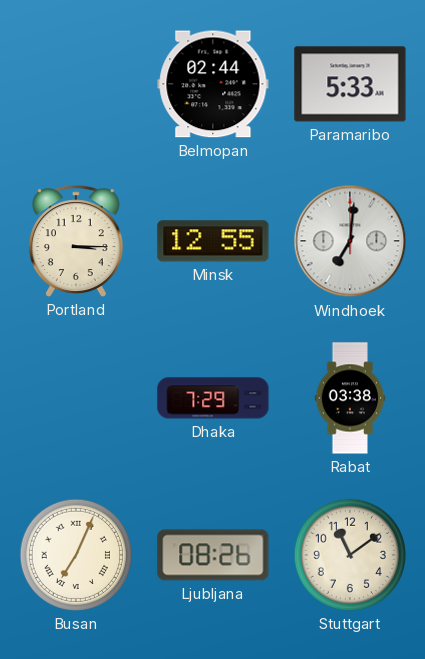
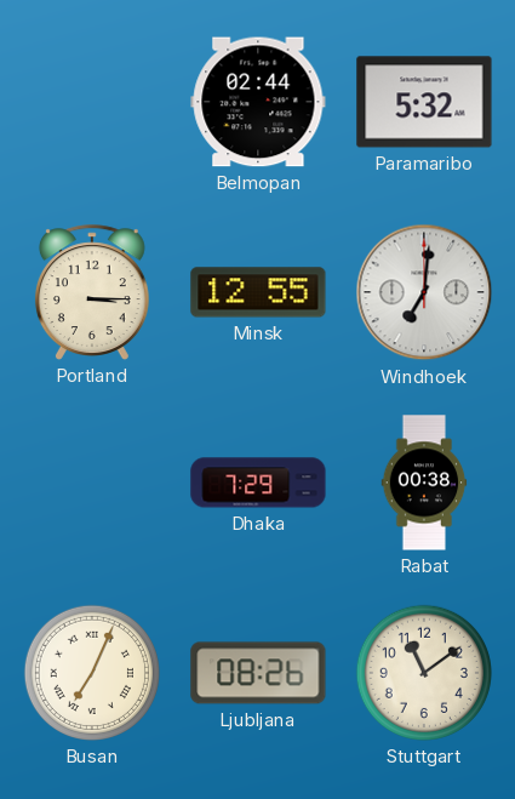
Paramaribo: 5:33 -> 5:32 (424, 102)
Rabat: 03:38 -> 00:38 (424, 483)
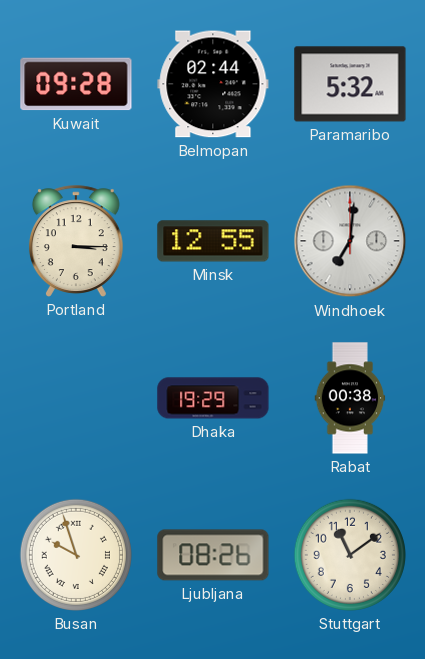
Kuwait: none -> 09:28 (76, 84)
Dhaka: 7:29 -> 19:29 (213, 398)
Busan: 7:04 -> 9:57 (76, 555)
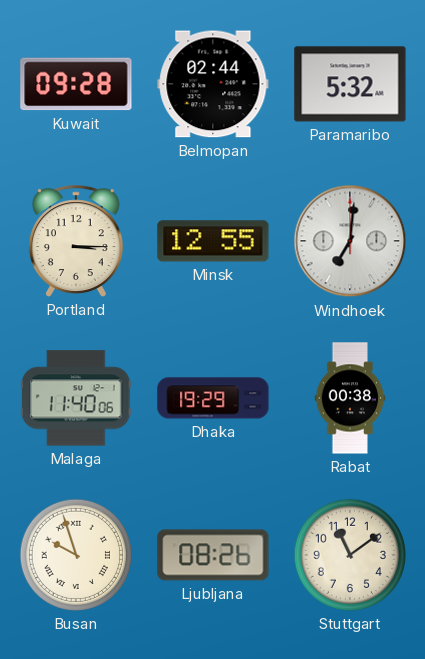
Malaga: none -> 11:40 (77, 398)
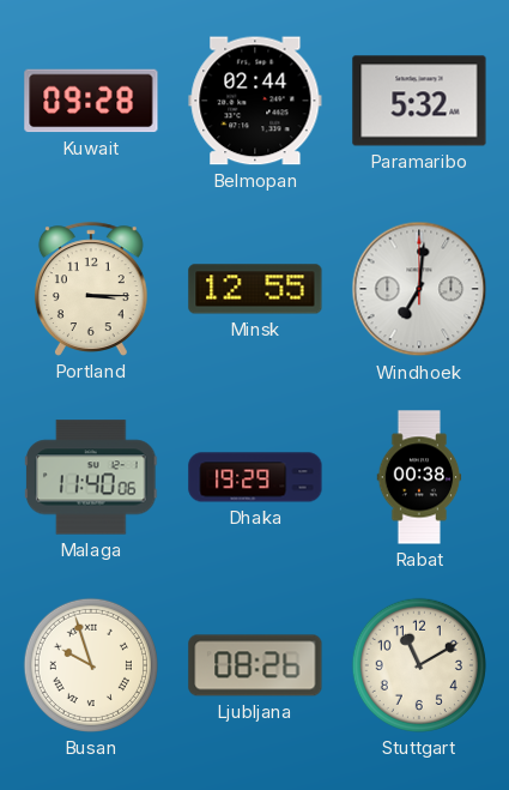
Stuttgart: 11:09 -> 11:10 (419, 665)
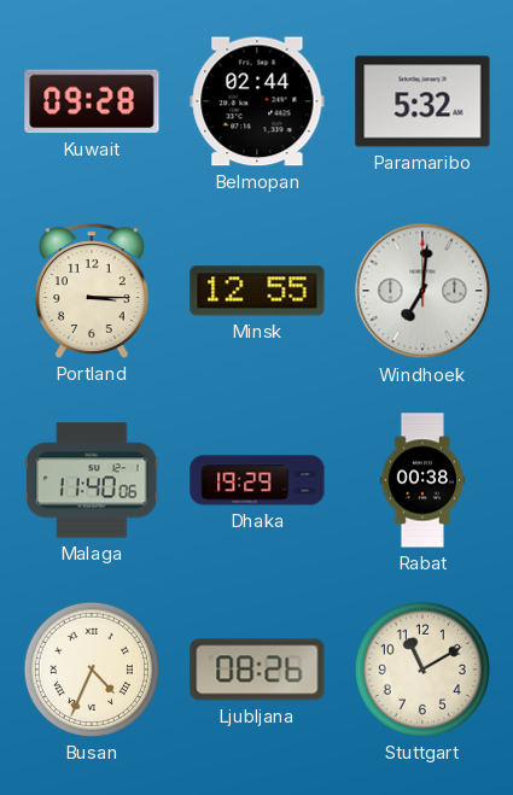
Busan: 9:57 -> 4:34 (92, 670)
